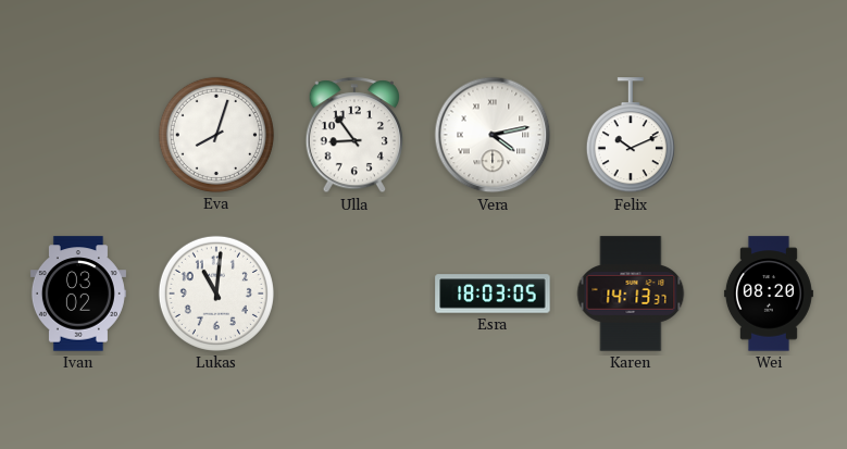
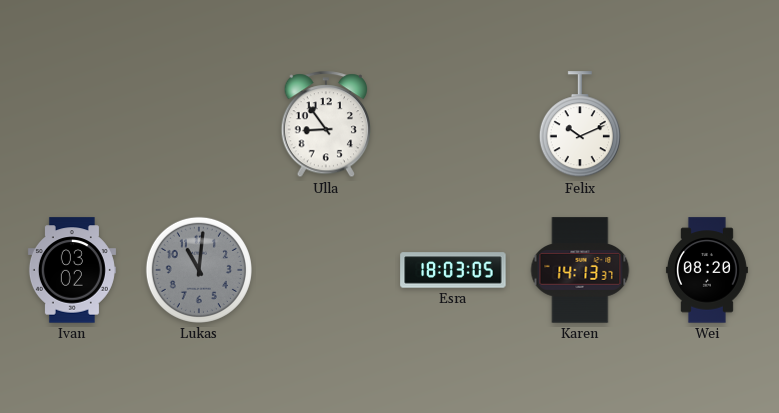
Eva: 8:03 -> none (216, 135)
Vera: 4:13 -> none (493, 135)
Lukas dial: white -> grey (199, 270)
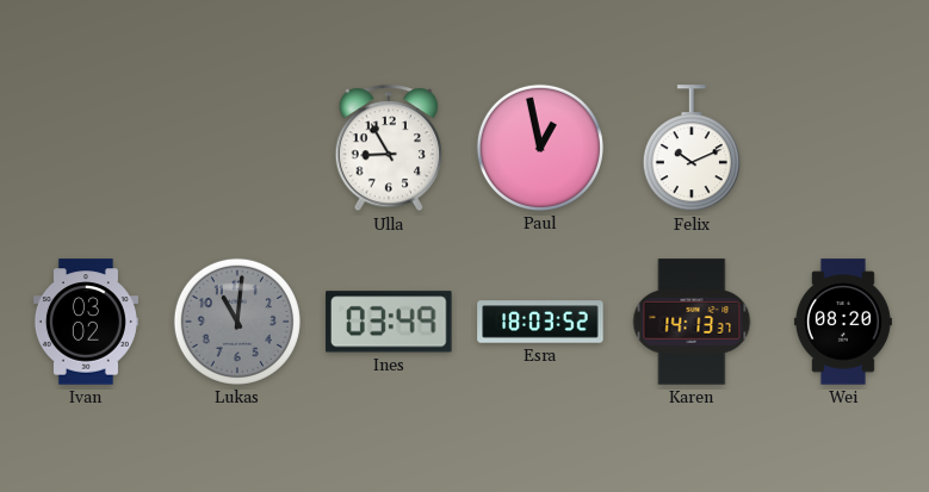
Ulla: 8:54 -> 8:55 (389, 149)
Paul: none -> 12:58 (540, 148)
Ines: none -> 03:49 (389, 322)
Esra: 18:03:05 -> 18:03:52 (540, 322)
